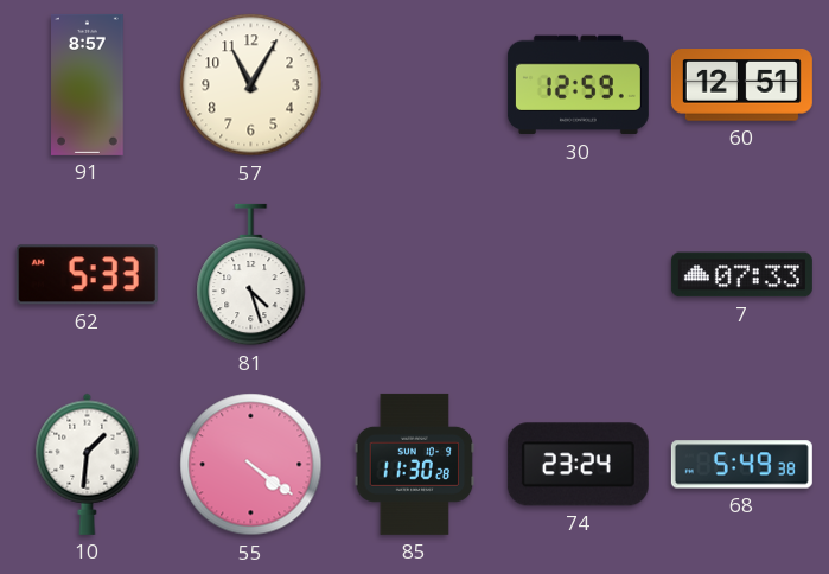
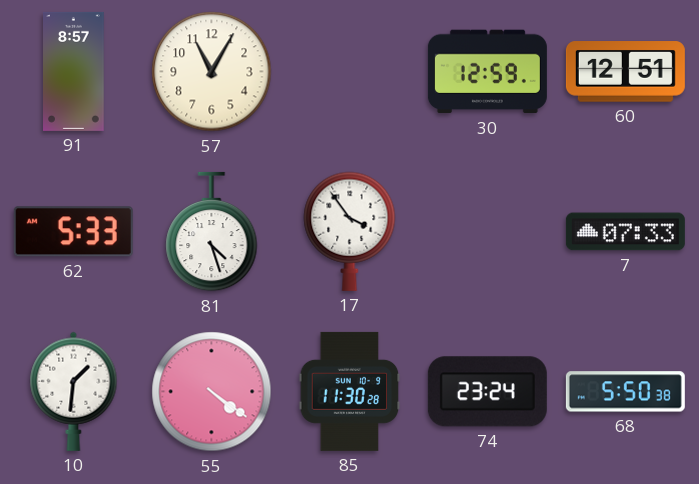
17: none -> 3:54 (350, 231)
68: 5:49 -> 5:50 (625, 392)
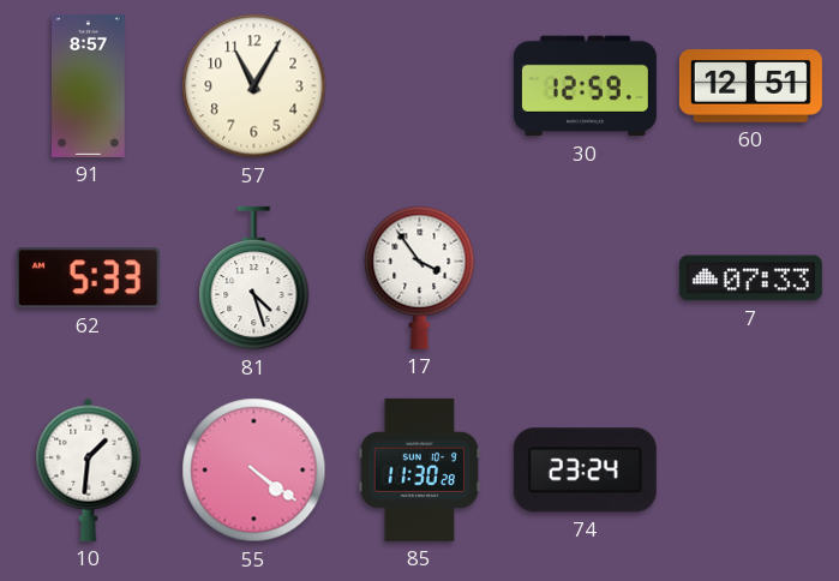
68: 5:50 -> none (625, 392)
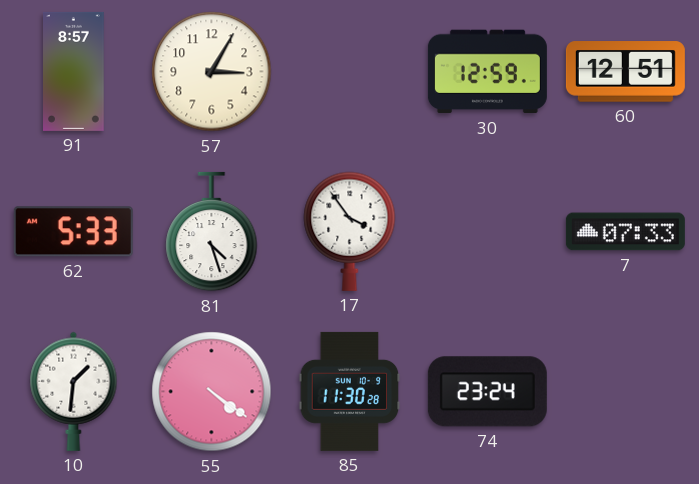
57: 11:05 -> 3:05 (212, 72)
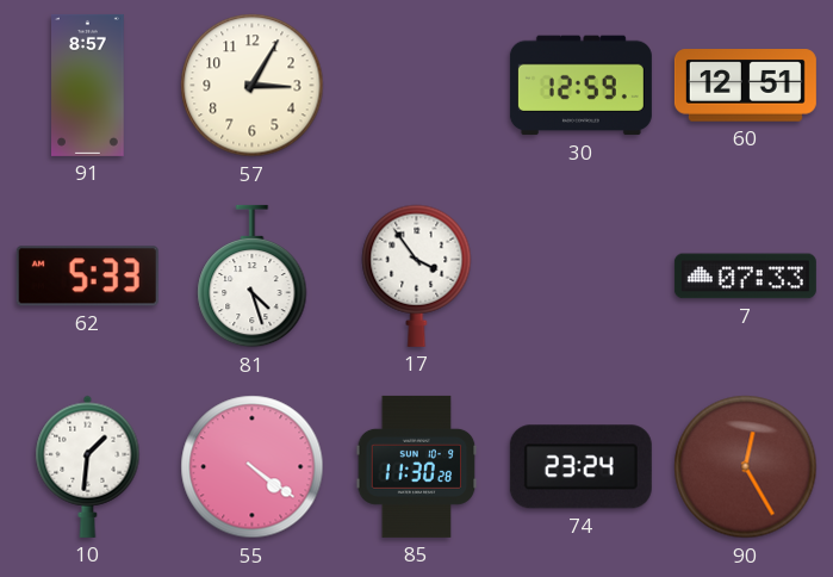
90: none -> 12:25 (746, 467)
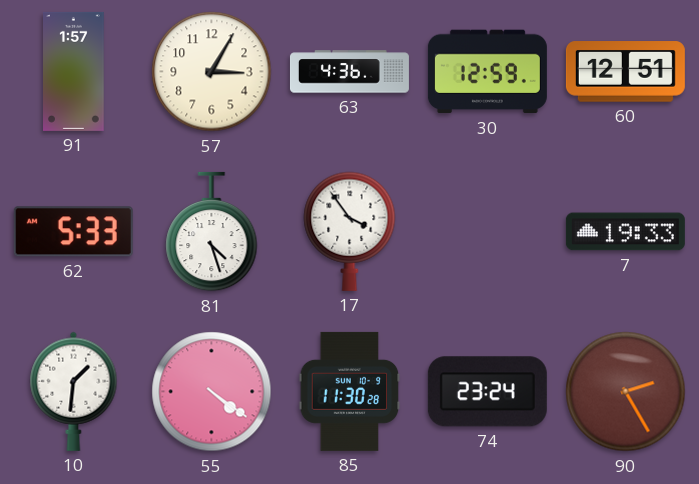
91: 8:57 -> 1:57 (74, 71)
63: none -> 4:36 (349, 72)
7: 07:33 -> 19:33 (625, 232)
90: 12:25 -> 2:25 (626, 392)
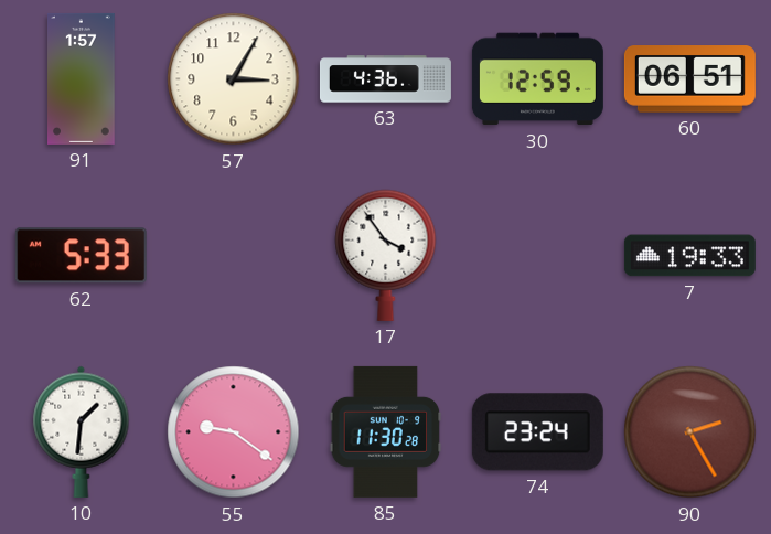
60: 12:51 -> 06:51 (689, 79)
81: 4:27 -> none (212, 232)
55: 4:21 -> 9:21 (234, 432)
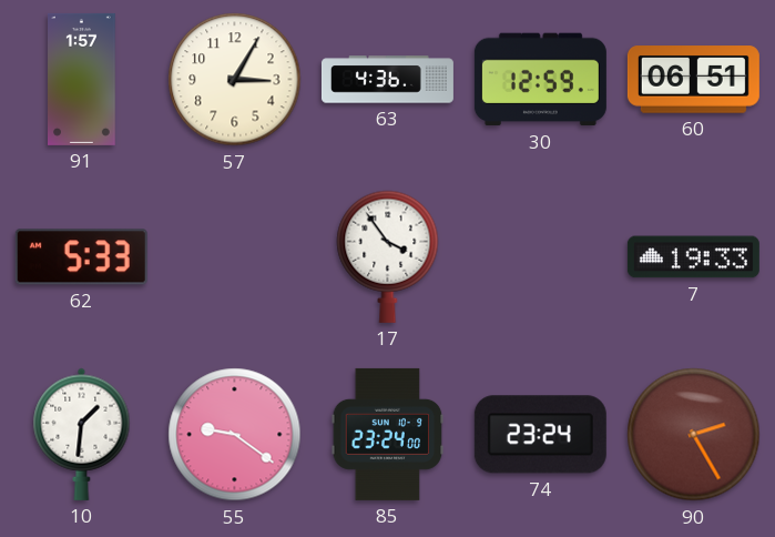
85: 11:30 -> 23:24 (388, 434)
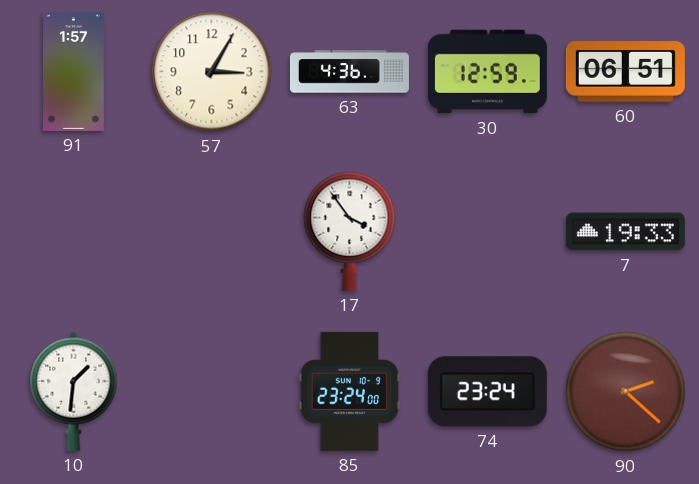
62: 5:33 -> none (81, 257)
55: 9:21 -> none (235, 435)
90: 2:25 -> 2:22 (626, 392)
